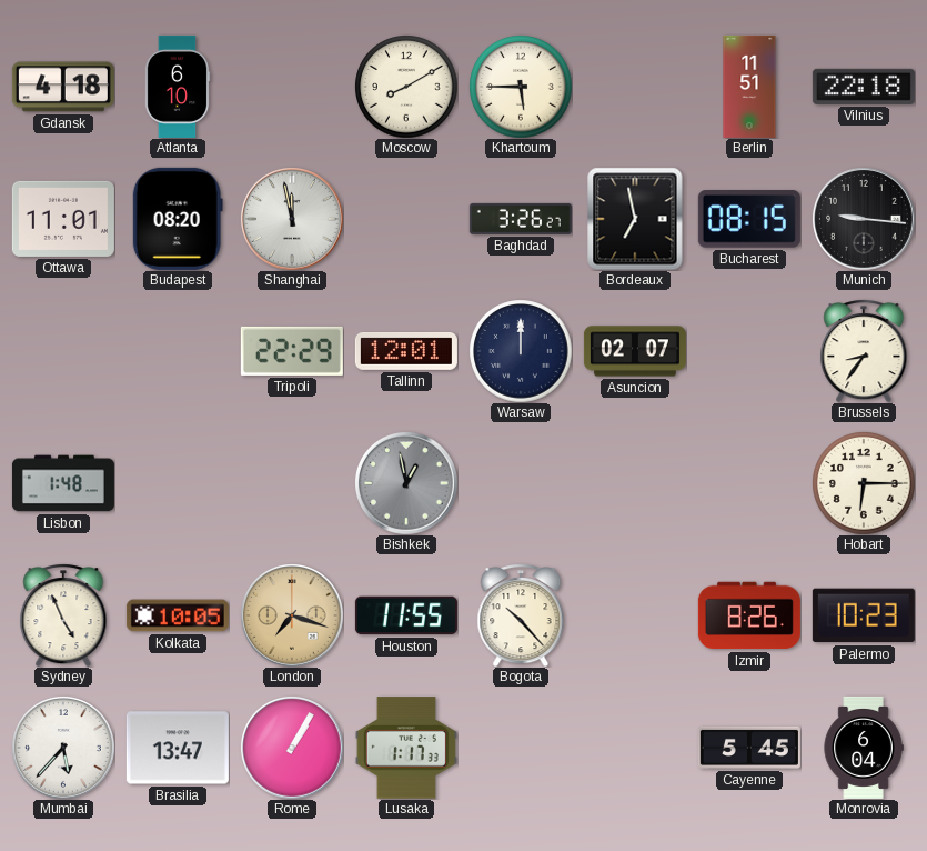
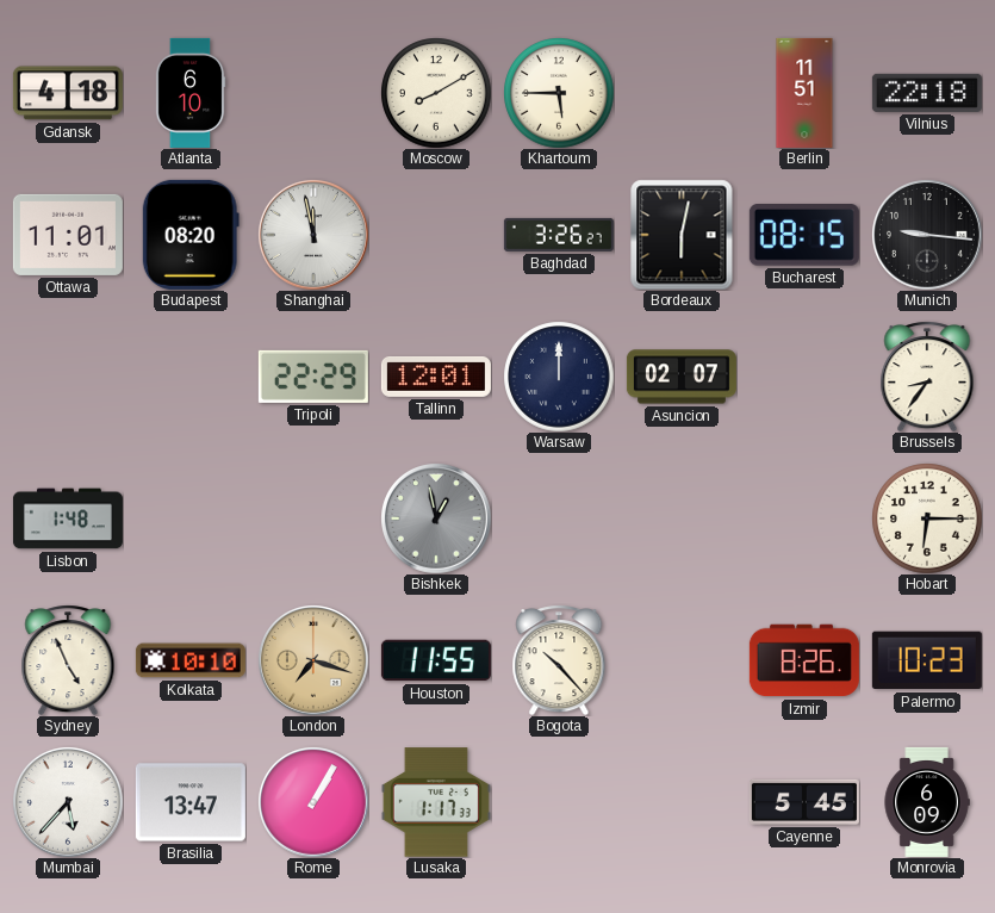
Bordeaux: 6:58 -> 6:02 (682, 235)
Kolkata: 10:05 -> 10:10 (191, 660)
Monrovia: 6:04 -> 6:09 (927, 802)
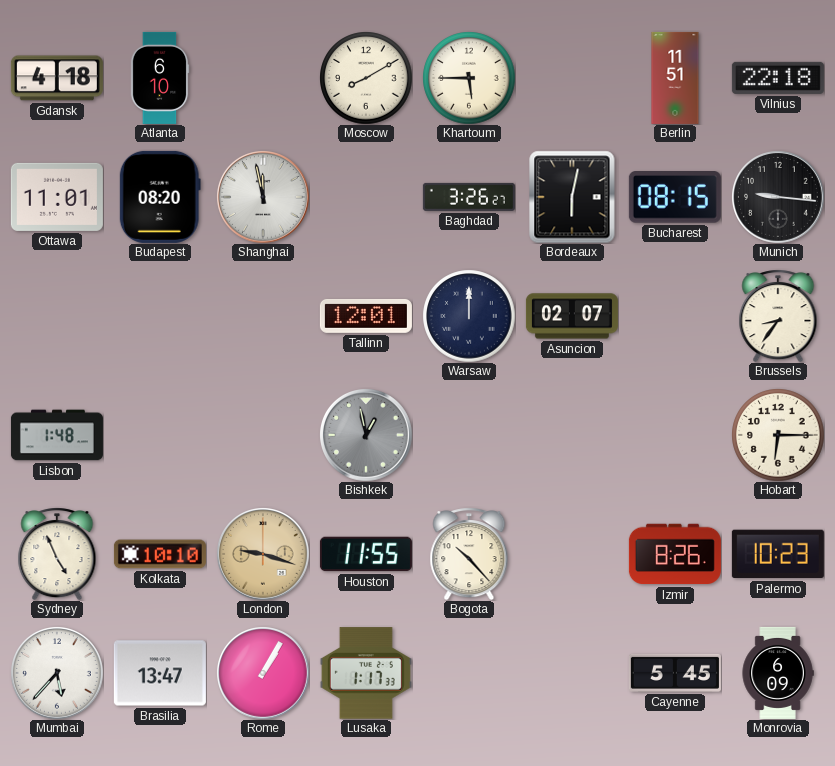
Tripoli: 22:29 -> none (313, 377)
London: 7:18 -> 9:18 (263, 554)
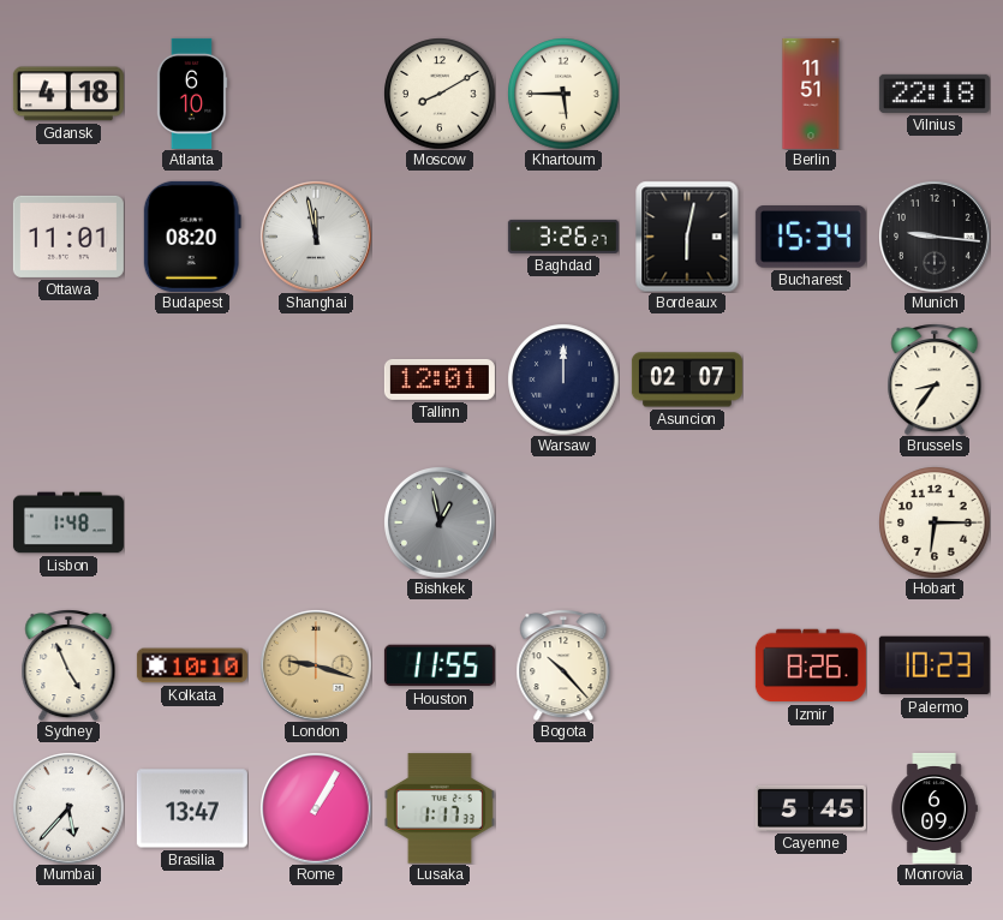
Bucharest: 08:15 -> 15:34 (811, 238)
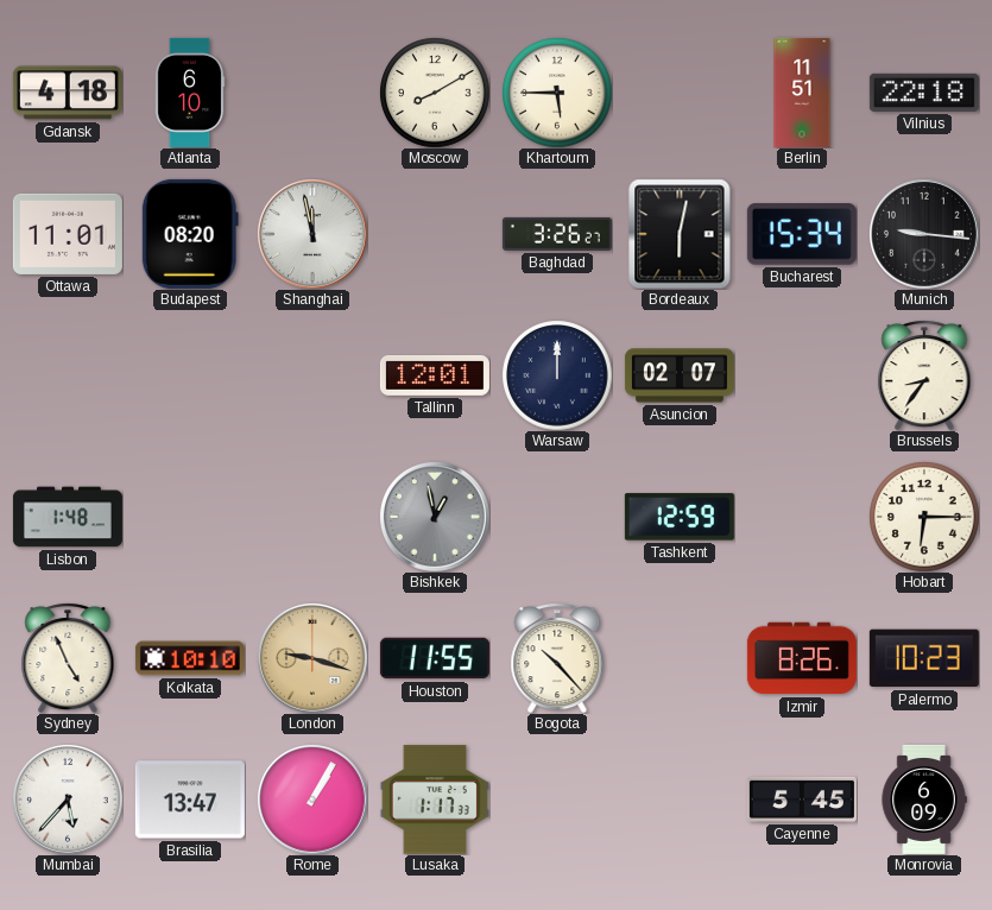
Tashkent: none -> 12:59 (680, 517)
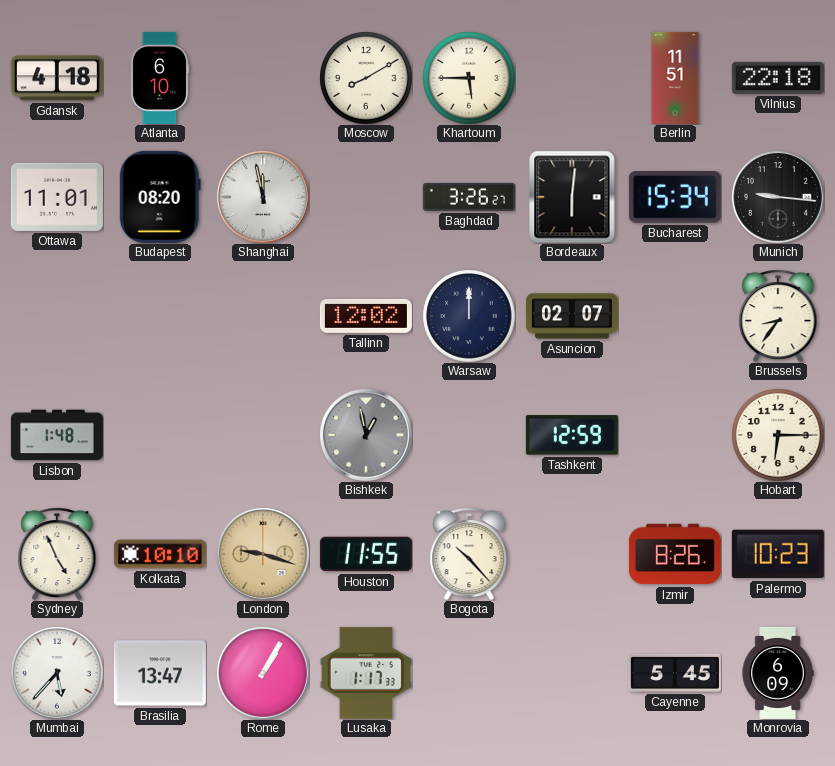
Bordeaux: 6:02 -> 6:01 (572, 197)
Tallinn: 12:01 -> 12:02 (366, 316)
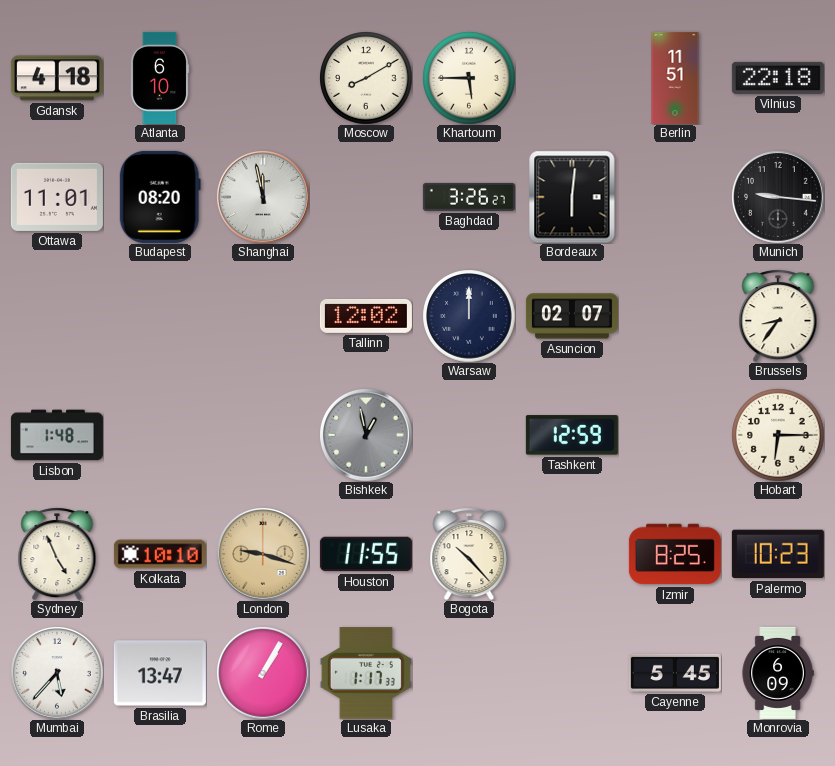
Bucharest: 15:34 -> none (675, 198)
Izmir: 8:26 -> 8:25 (675, 554)
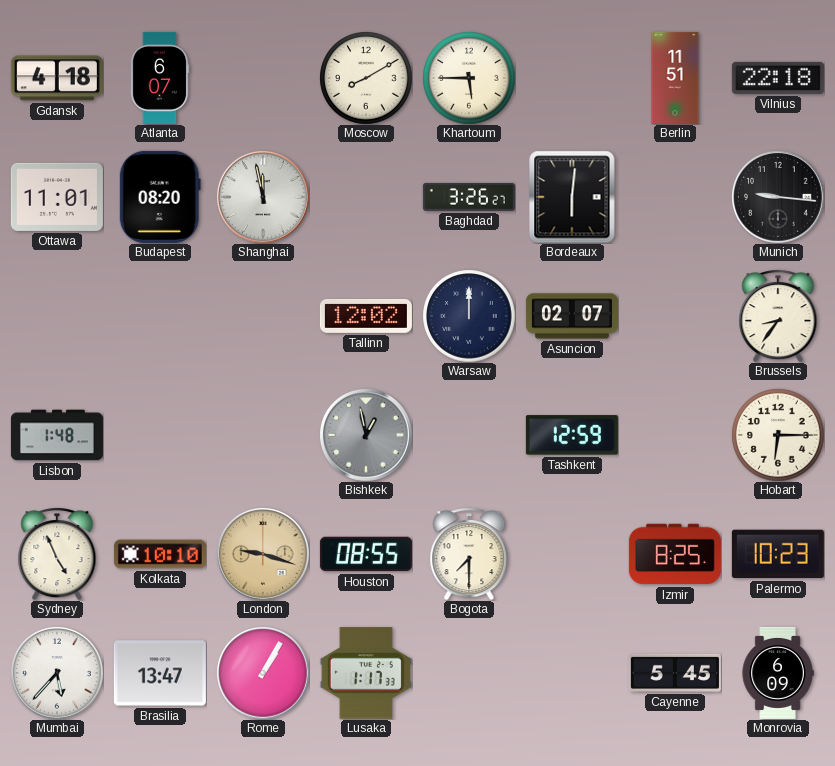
Atlanta: 6:10 -> 6:07 (160, 78)
Houston: 11:55 -> 08:55 (366, 554)
Bogota: 10:23 -> 7:30 (469, 554)
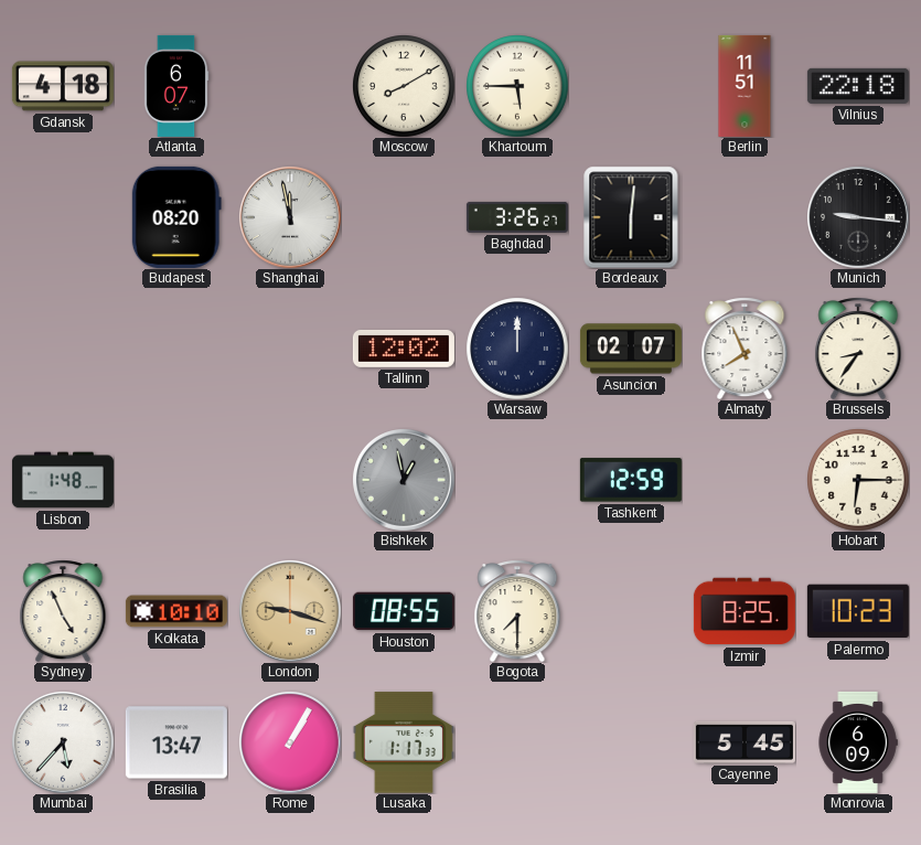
Ottawa: 11:01 -> none (57, 197)
Almaty: none -> 7:56 (745, 349)
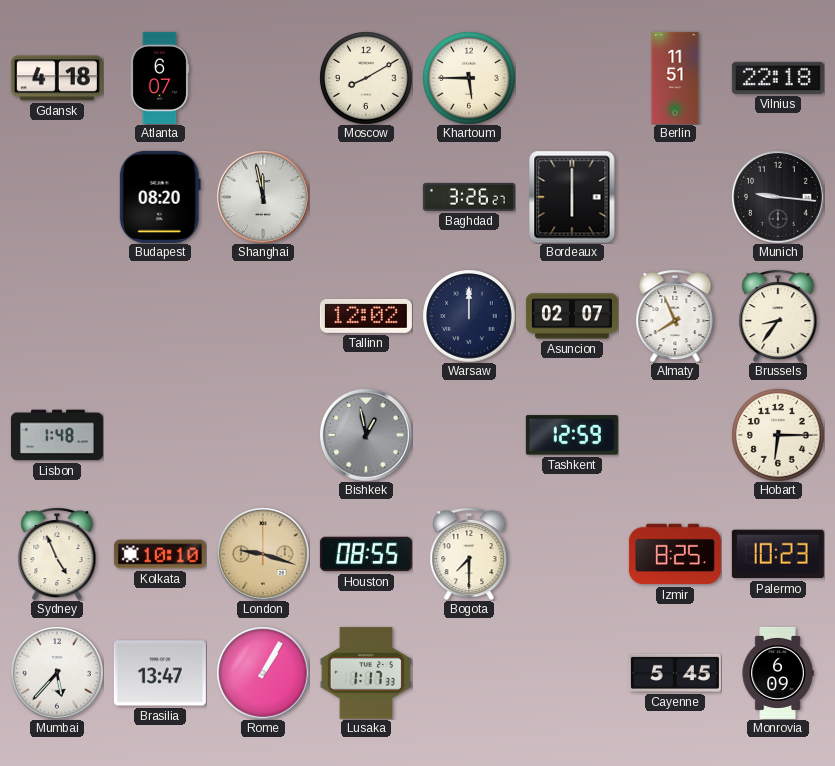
Bordeaux: 6:01 -> 6:00 (572, 197)
